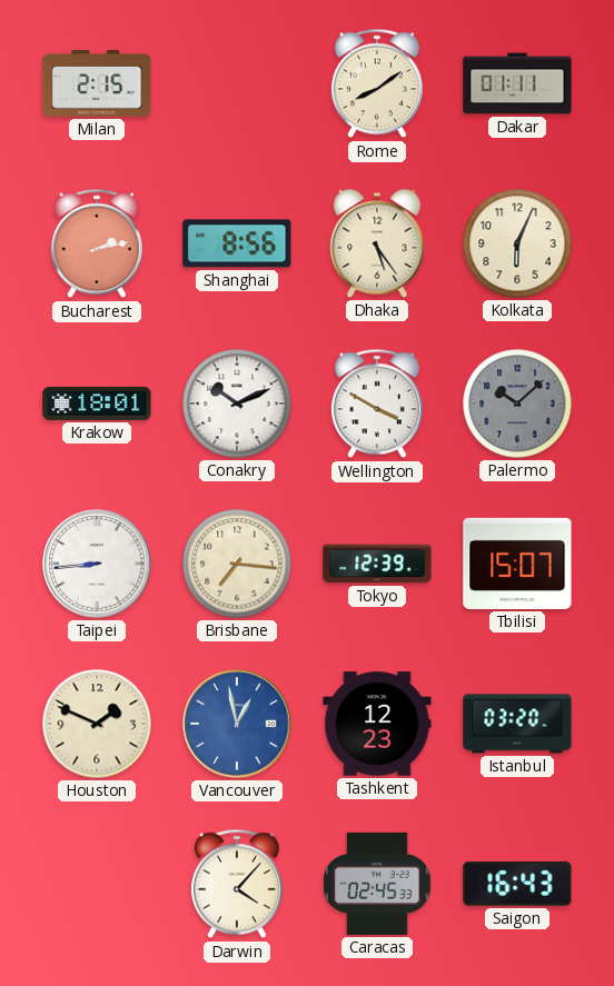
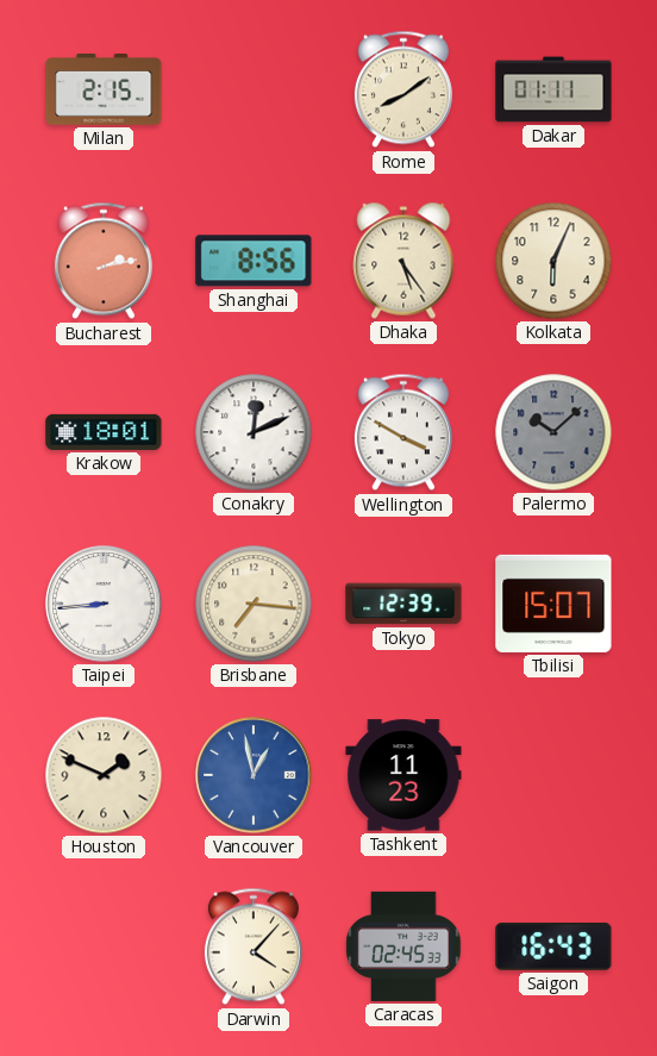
Conakry: 10:11 -> 12:11 (254, 432)
Tashkent: 12:23 -> 11:23 (403, 775)
Istanbul: 03:20 -> none (517, 724)
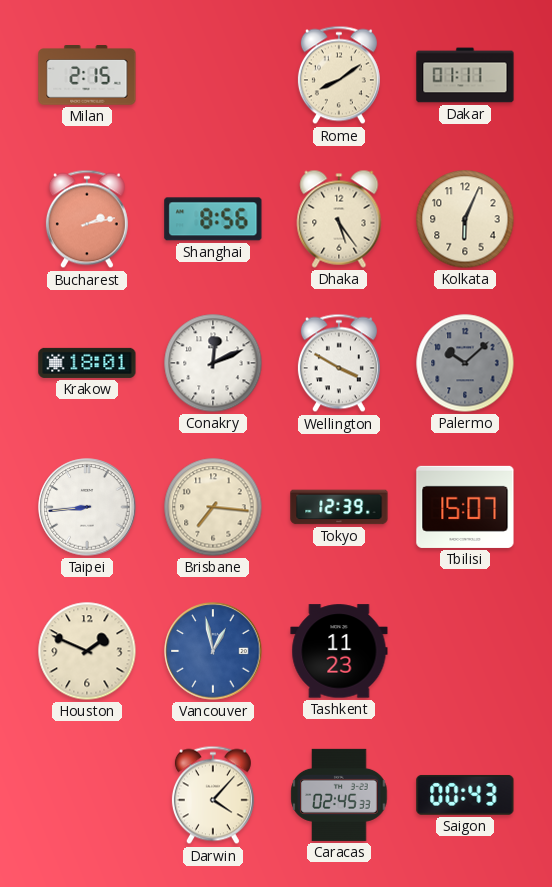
Saigon: 16:43 -> 00:43 (465, 795)
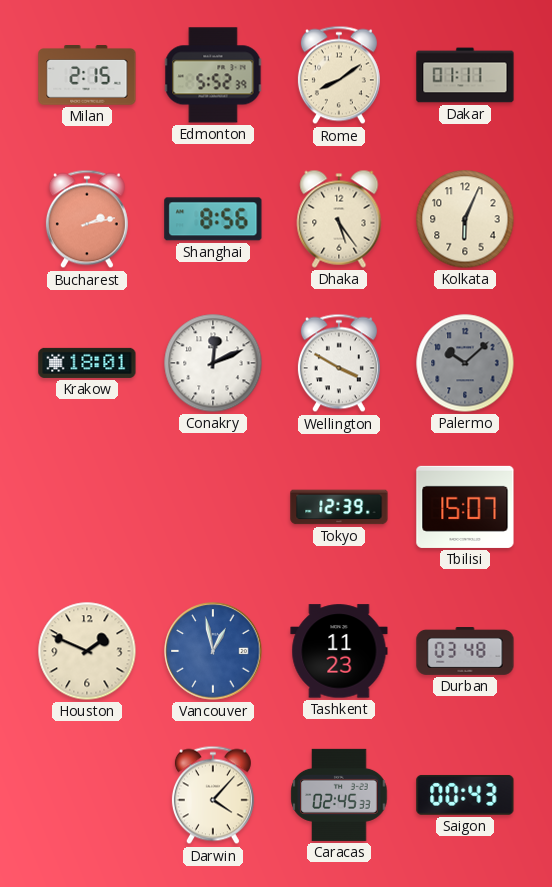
Edmonton: none -> 5:52 (213, 75)
Taipei: 8:44 -> none (87, 507)
Brisbane: 7:16 -> none (213, 507)
Durban: none -> 03:48 (465, 652)
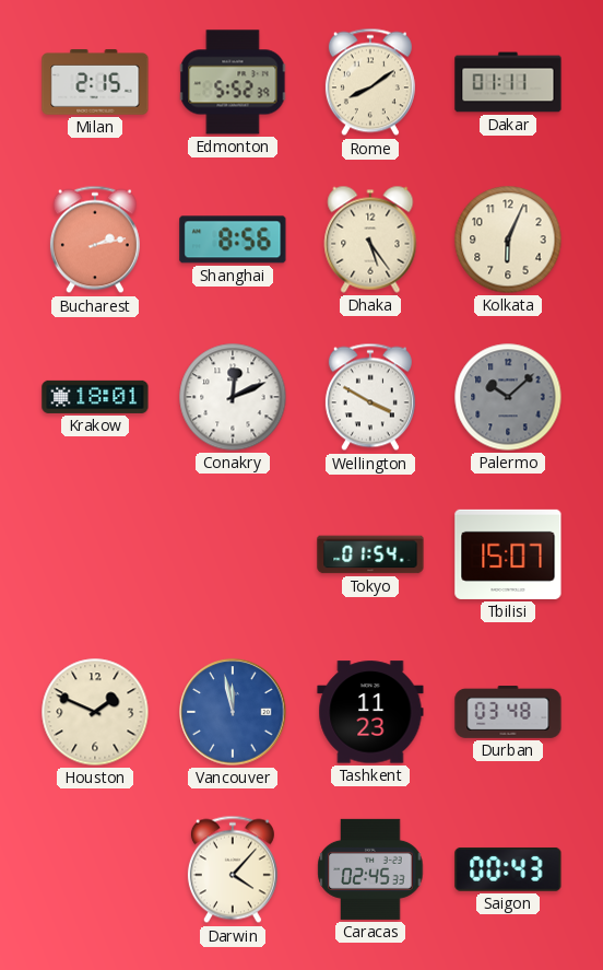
Tokyo: 12:39 -> 01:54 (370, 554)
Vancouver: 12:58 -> 11:58 (233, 712)
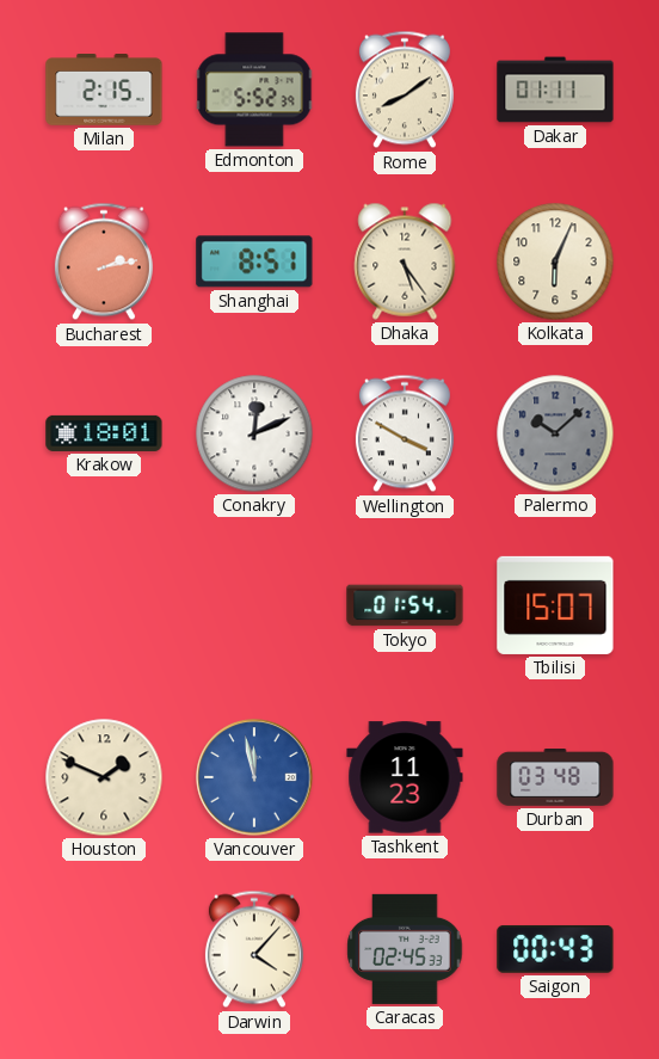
Shanghai: 8:56 -> 8:51 (254, 261)
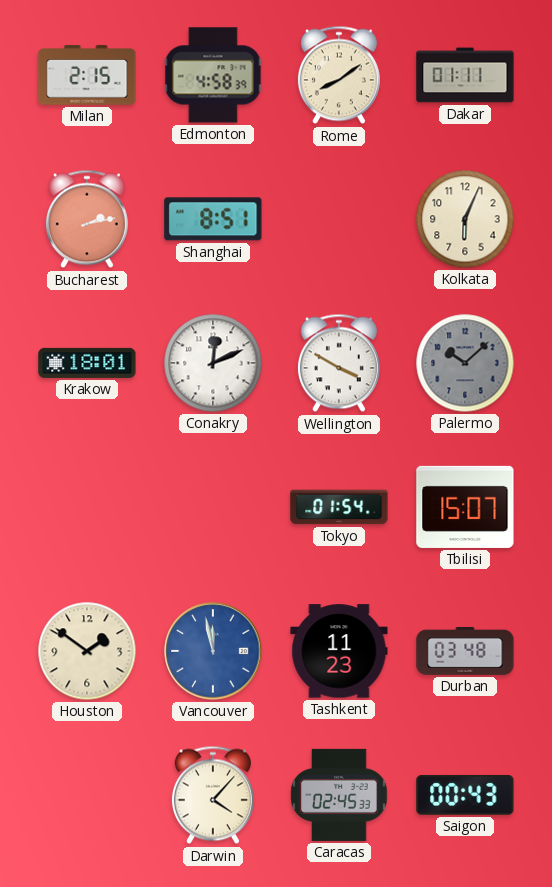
Edmonton: 5:52 -> 4:58 (213, 75)
Dhaka: 5:24 -> none (405, 261)
Houston: 1:49 -> 1:51 (87, 651)
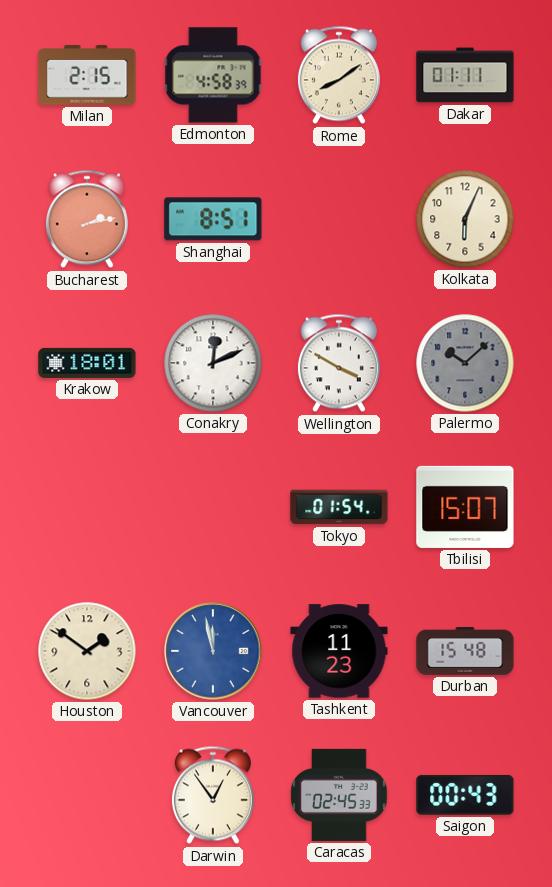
Durban: 03:48 -> 15:48 (465, 652)
Darwin: 4:07 -> 12:54 (213, 795)
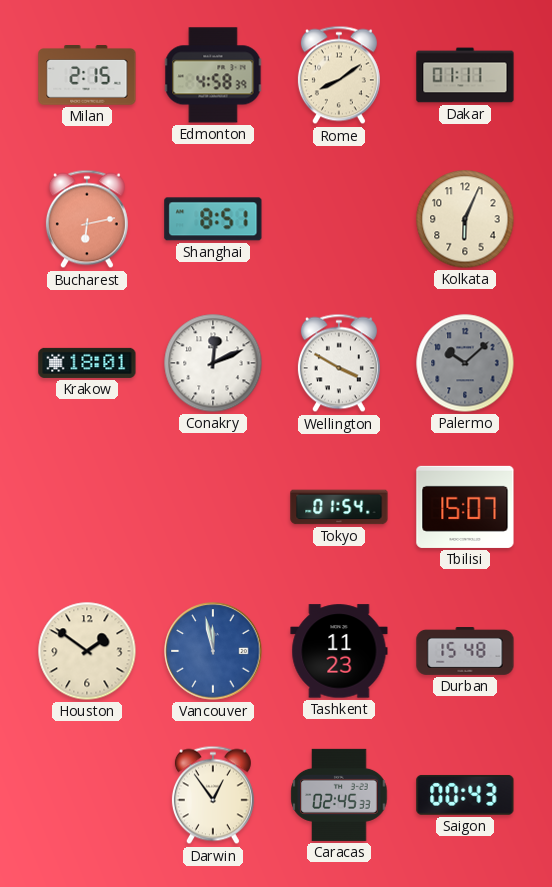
Bucharest: 2:13 -> 6:13 (87, 219)
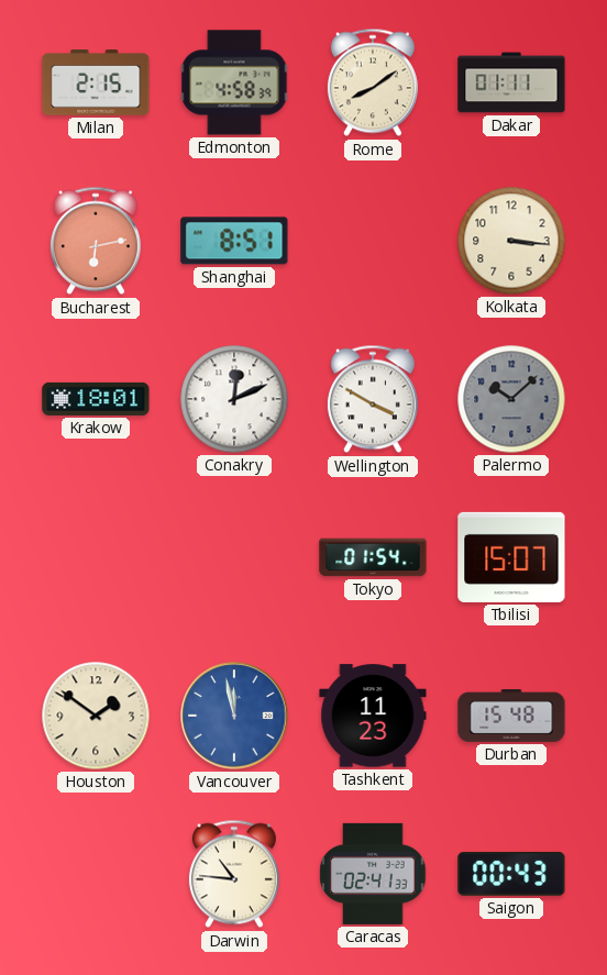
Kolkata: 6:04 -> 3:16 (511, 241)
Darwin: 12:54 -> 10:46 (234, 874)
Caracas: 02:45 -> 02:41 (373, 874)
